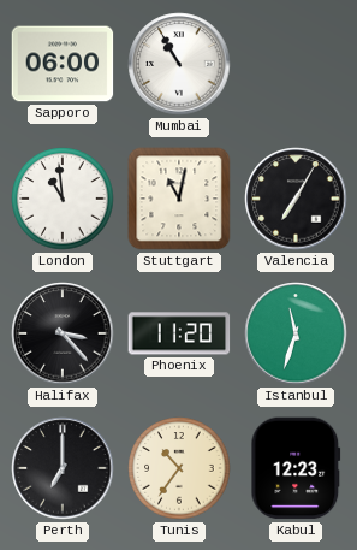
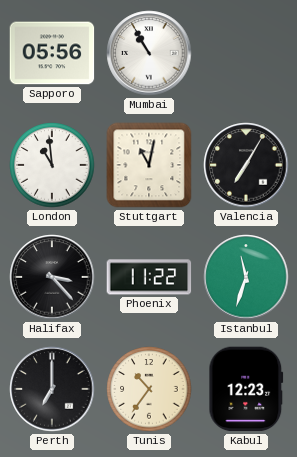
Sapporo: 06:00 -> 05:56 (52, 53)
Phoenix: 11:20 -> 11:22 (149, 277)
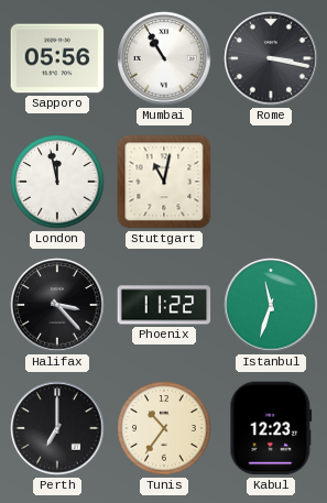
Rome: none -> 3:17 (271, 58)
London: 10:59 -> 11:58 (57, 182)
Valencia: 7:05 -> none (246, 165)
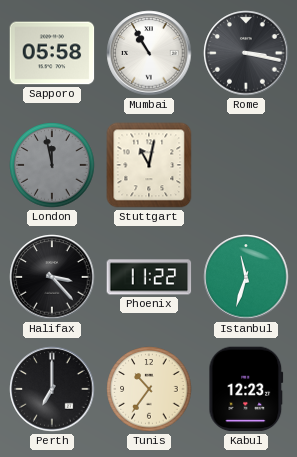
Sapporo: 05:56 -> 05:58 (52, 53)
London dial: white -> grey (52, 165)
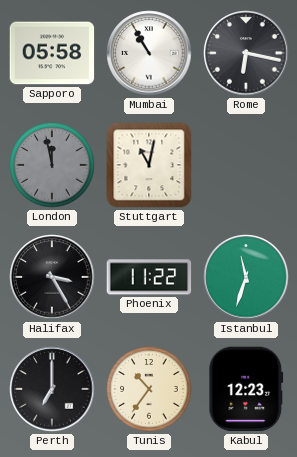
Rome: 3:17 -> 6:17 (246, 53)
Halifax: 3:23 -> 3:25 (52, 277)
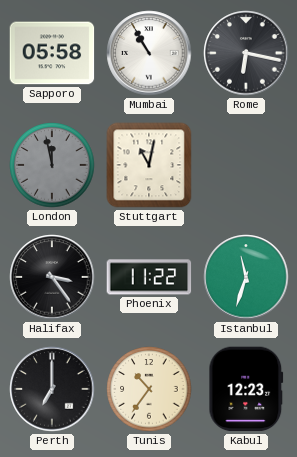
Halifax: 3:25 -> 3:24 (52, 277)
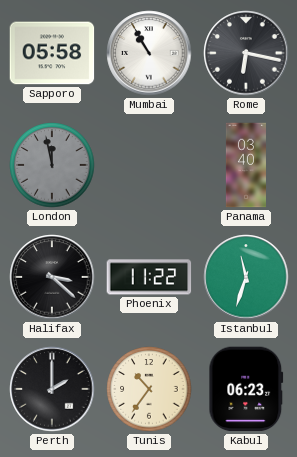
Stuttgart: 11:02 -> none (149, 165)
Panama: none -> 03:40 (246, 165)
Halifax: 3:24 -> 3:22 (52, 277)
Perth: 7:00 -> 2:00 (52, 389)
Kabul: 12:23 -> 06:23 (246, 389)
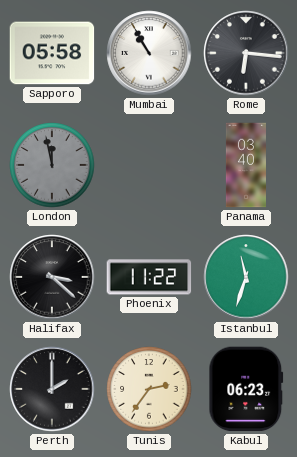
Rome: 6:17 -> 6:16 (246, 53)
Tunis: 10:36 -> 2:36 (149, 389)
